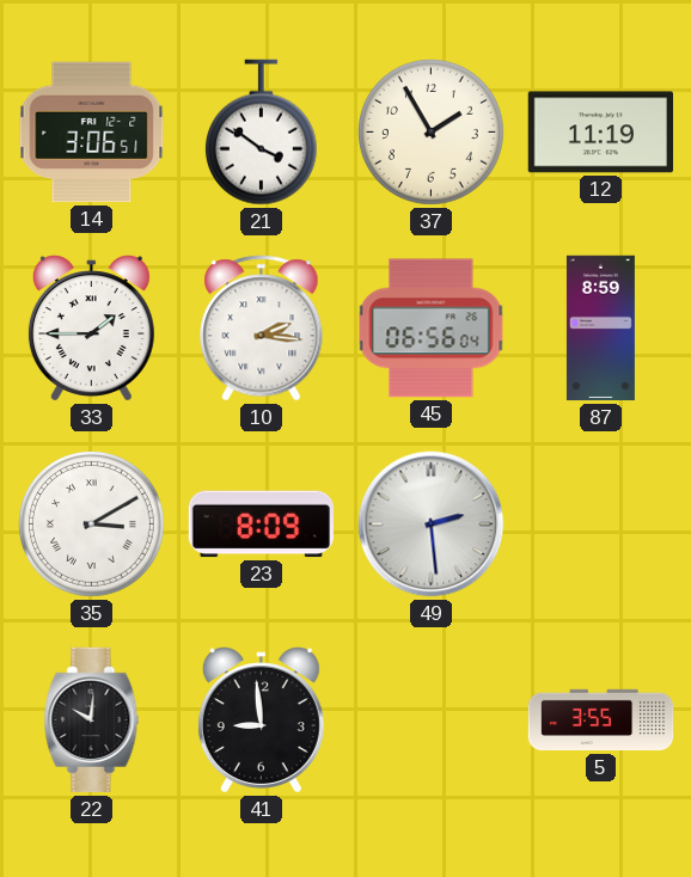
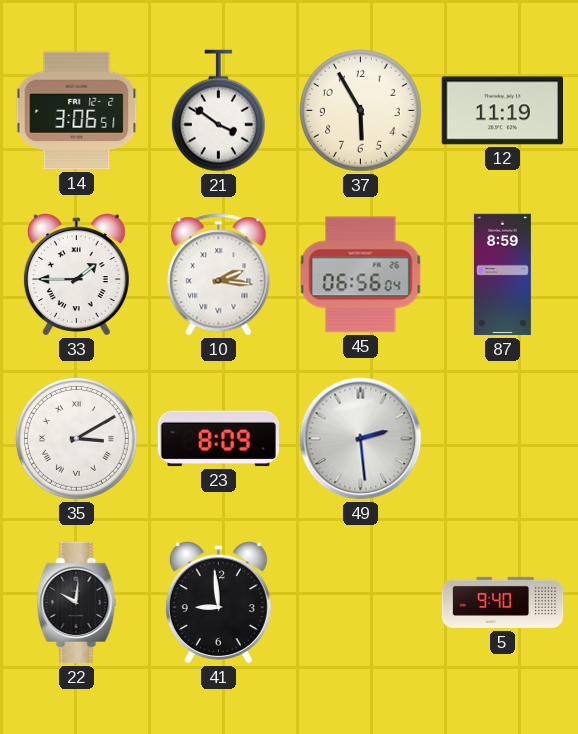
37: 1:55 -> 5:55 (360, 110)
5: 3:55 -> 9:40 (503, 603)
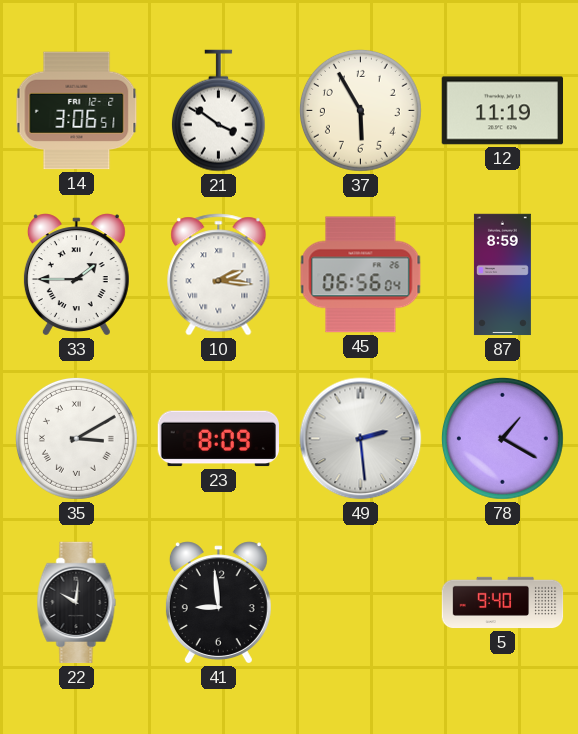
78: none -> 1:20 (502, 438)
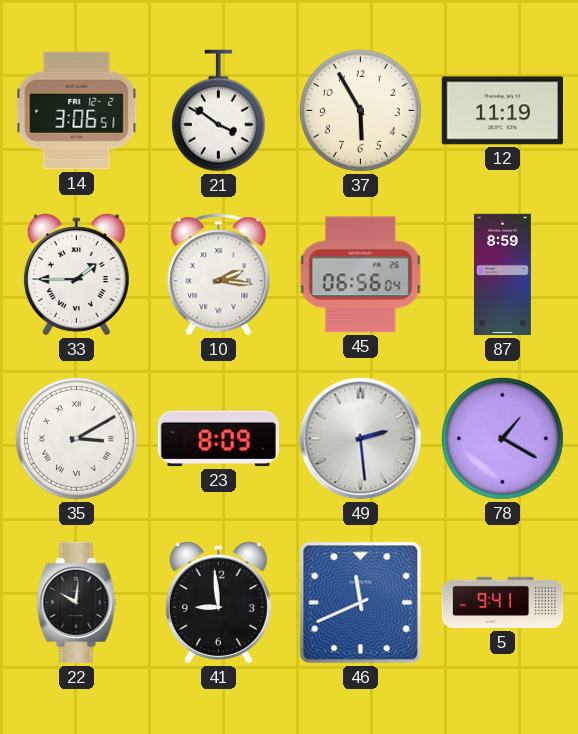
46: none -> 11:41 (361, 603)
5: 9:40 -> 9:41 (503, 603)
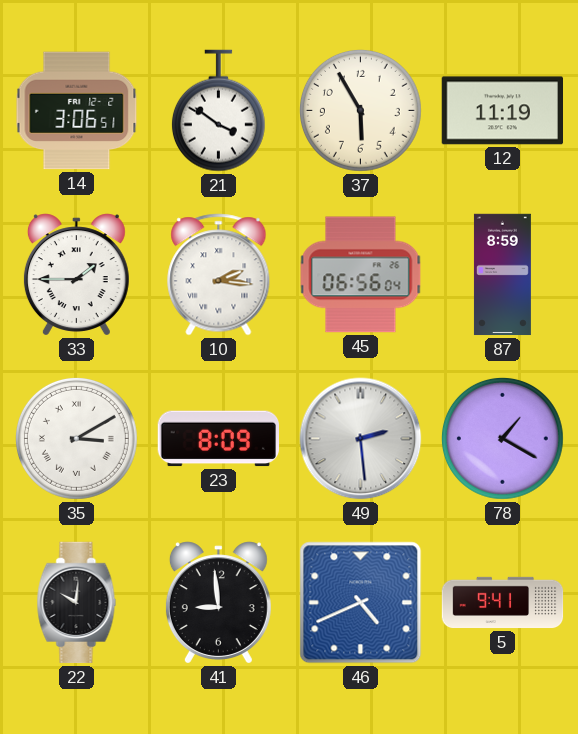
46: 11:41 -> 4:41 (361, 603)
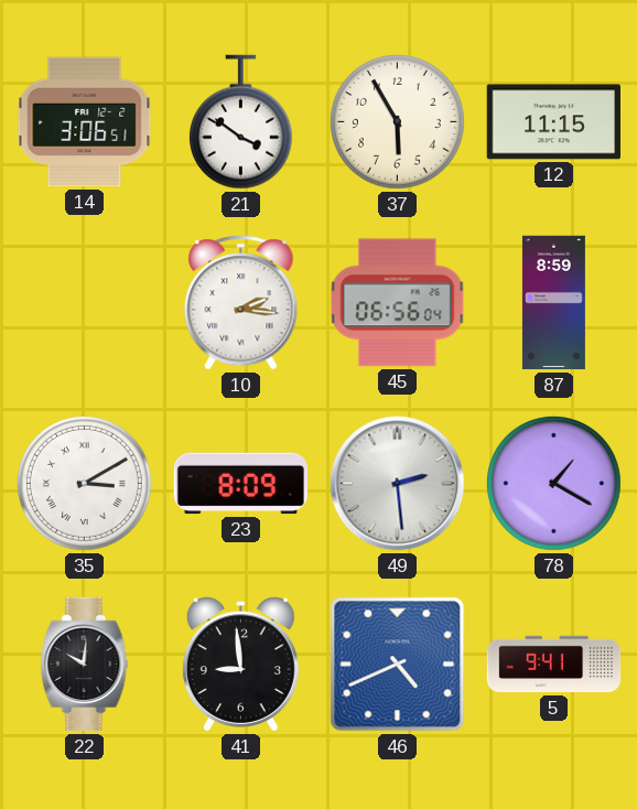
12: 11:19 -> 11:15 (553, 122)
33: 1:45 -> none (76, 275)
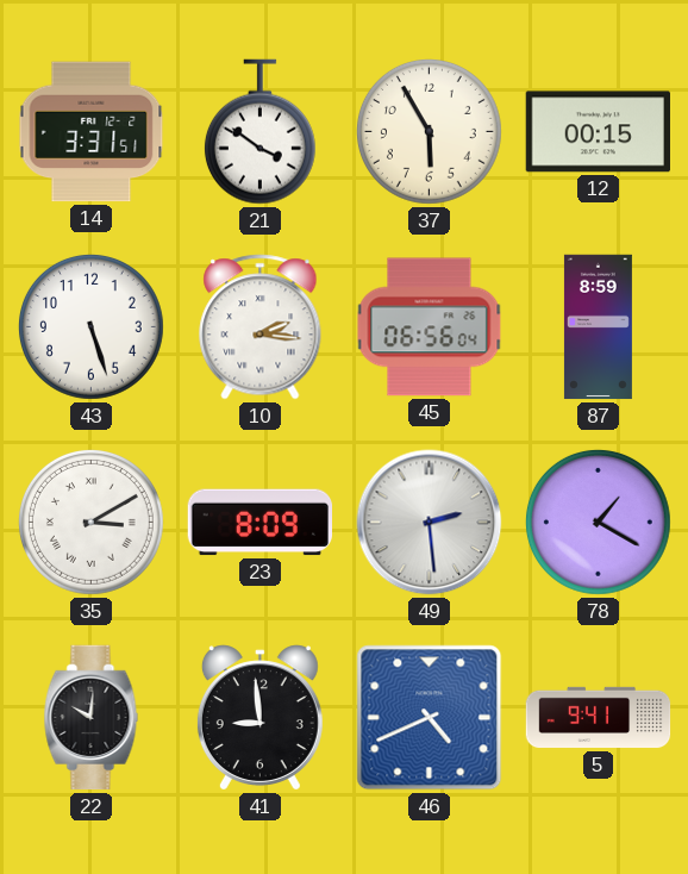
14: 3:06 -> 3:31 (92, 132)
12: 11:15 -> 00:15 (598, 132)
43: none -> 5:27 (90, 326)
